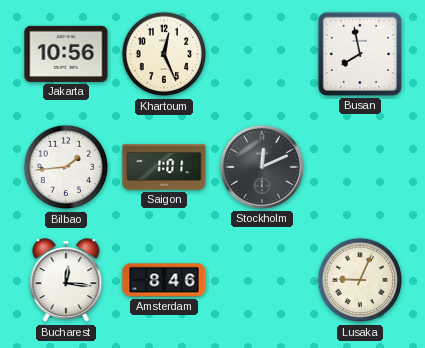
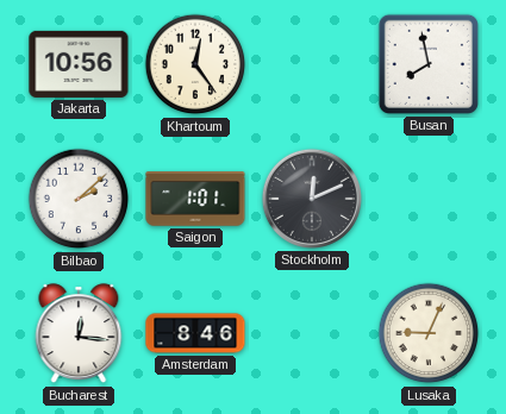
Khartoum: 12:26 -> 12:24 (195, 64)
Bilbao: 1:44 -> 2:08 (79, 199)
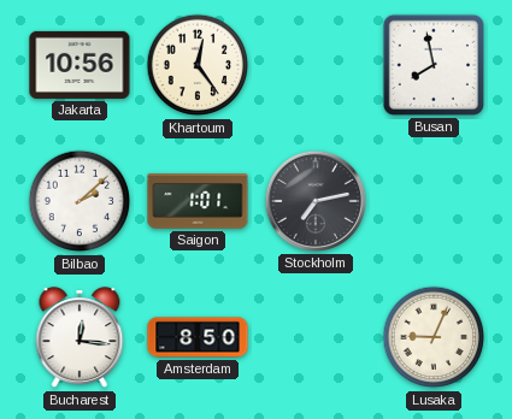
Stockholm: 12:11 -> 7:13 (316, 201)
Amsterdam: 8:46 -> 8:50 (198, 337)
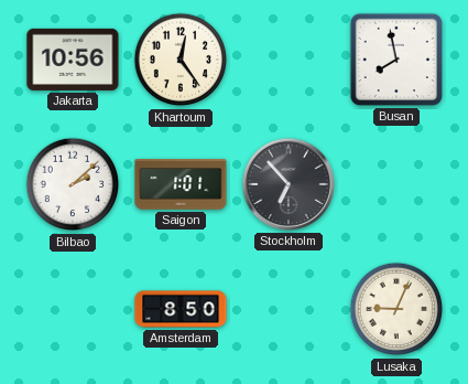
Stockholm: 7:13 -> 6:53 (289, 184)
Bucharest: 12:16 -> none (80, 338)
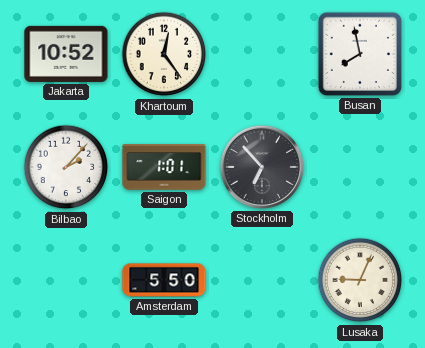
Jakarta: 10:56 -> 10:52 (66, 54)
Bilbao: 2:08 -> 2:07 (66, 167)
Amsterdam: 8:50 -> 5:50 (164, 280)
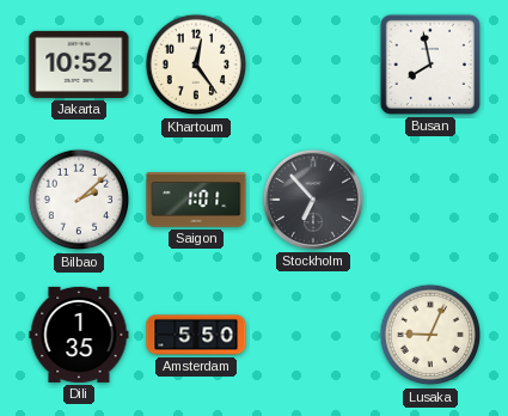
Bilbao: 2:07 -> 2:08 (79, 200)
Dili: none -> 1:35 (79, 335)
